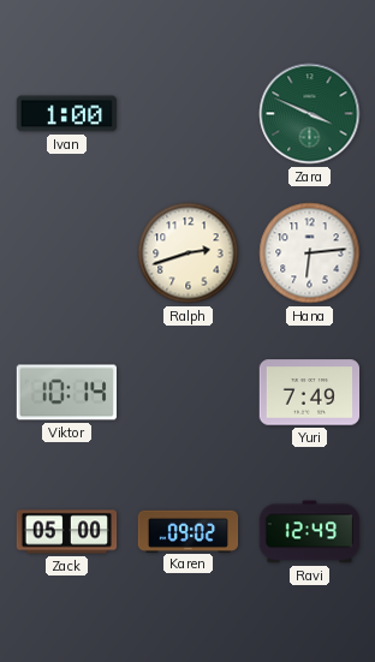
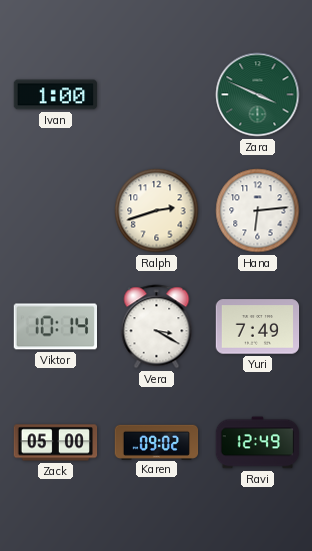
Vera: none -> 3:20 (157, 327)
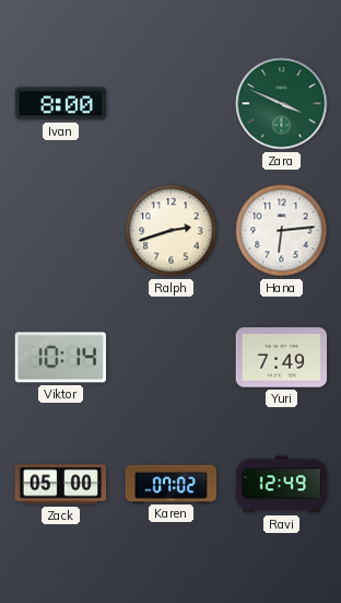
Ivan: 1:00 -> 8:00 (61, 104)
Vera: 3:20 -> none (157, 327)
Karen: 09:02 -> 07:02 (172, 484)
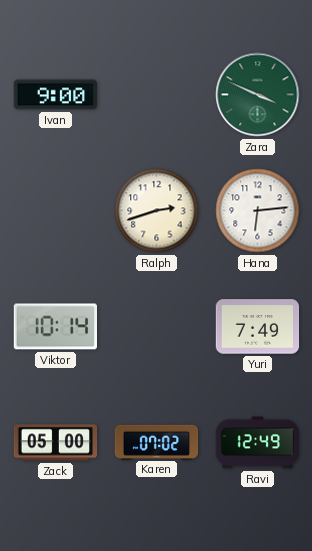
Ivan: 8:00 -> 9:00 (56, 95)
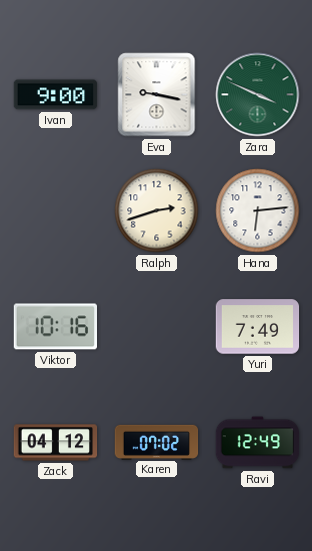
Eva: none -> 9:17 (157, 95)
Viktor: 10:14 -> 10:16 (55, 327)
Zack: 05:00 -> 04:12 (56, 443)
